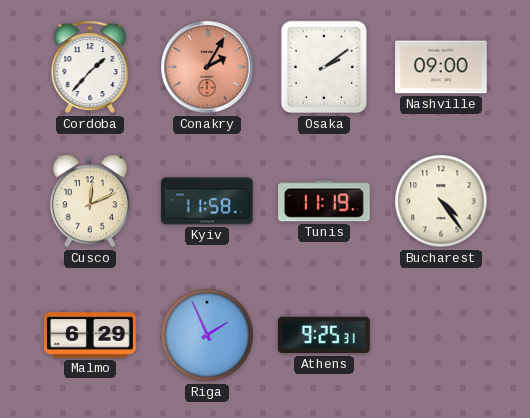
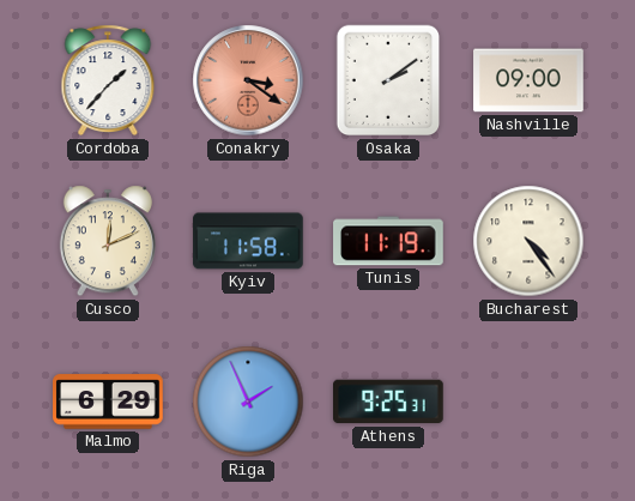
Conakry: 2:05 -> 3:21 (248, 80)
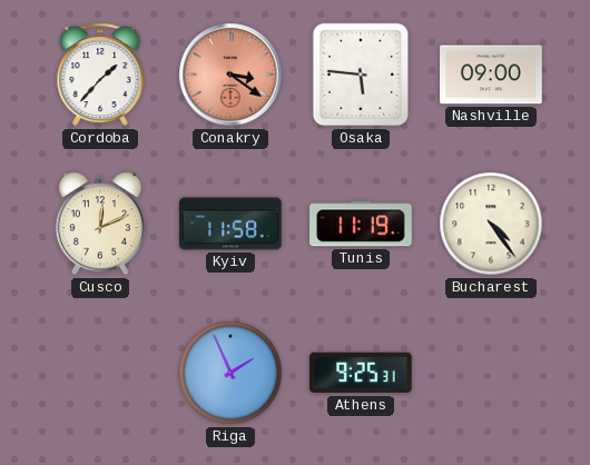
Osaka: 2:09 -> 5:46 (361, 75)
Malmo: 6:29 -> none (108, 402)
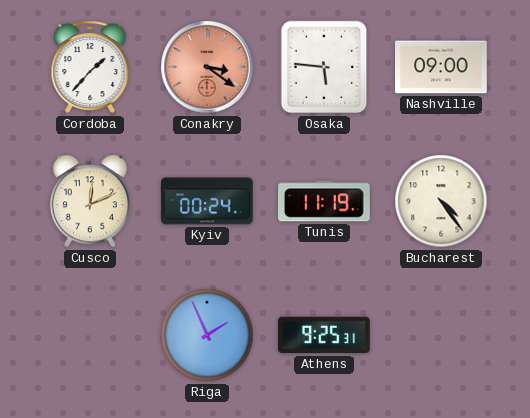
Kyiv: 11:58 -> 00:24 (207, 201)
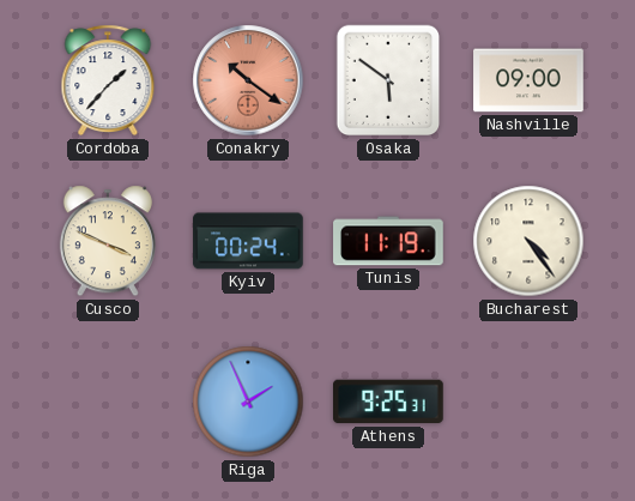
Conakry: 3:21 -> 10:21 (248, 80)
Osaka: 5:46 -> 5:51 (388, 80)
Cusco: 12:11 -> 3:49 (108, 241)
